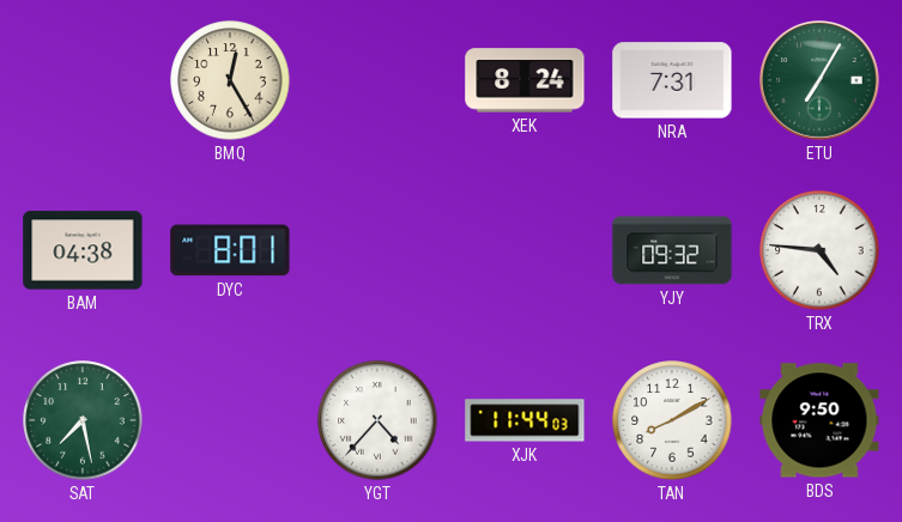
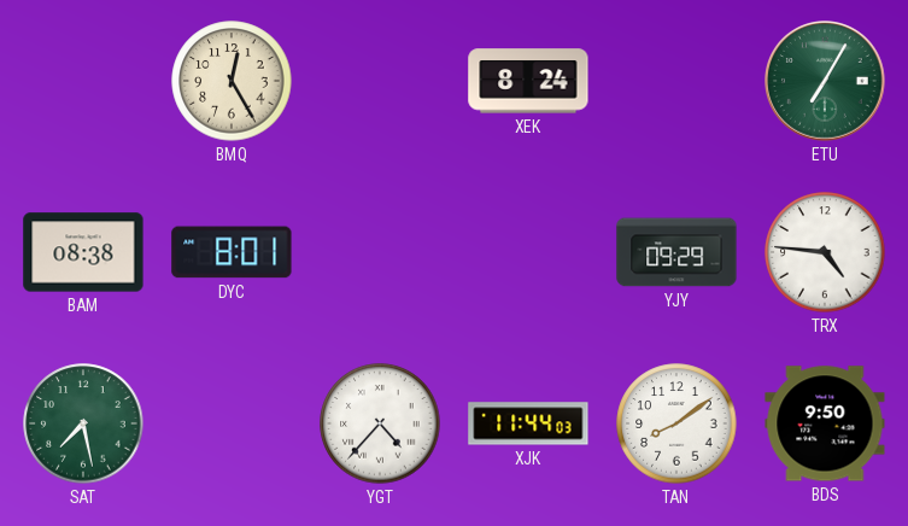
NRA: 7:31 -> none (672, 80)
BAM: 04:38 -> 08:38 (83, 252)
YJY: 09:32 -> 09:29 (676, 252)
TAN: 8:10 -> 8:09 (676, 423)
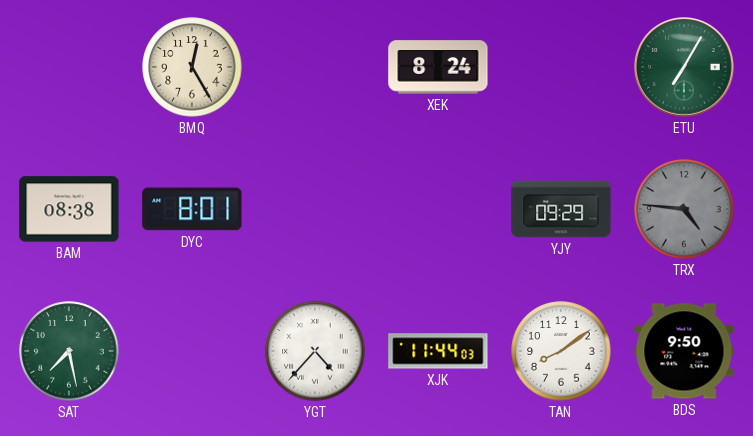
TRX dial: white -> grey (684, 209)
